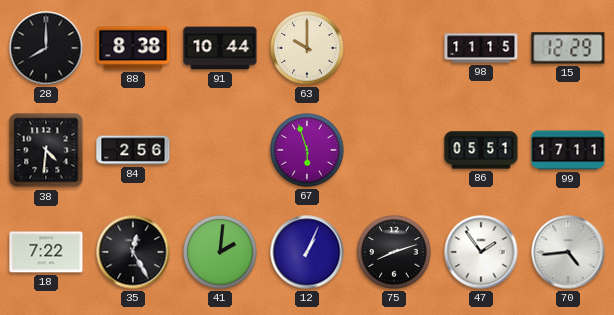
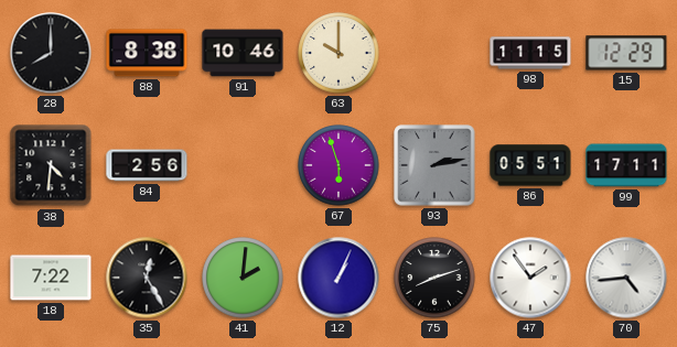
91: 10:44 -> 10:46 (243, 53)
93: none -> 2:13 (434, 165)
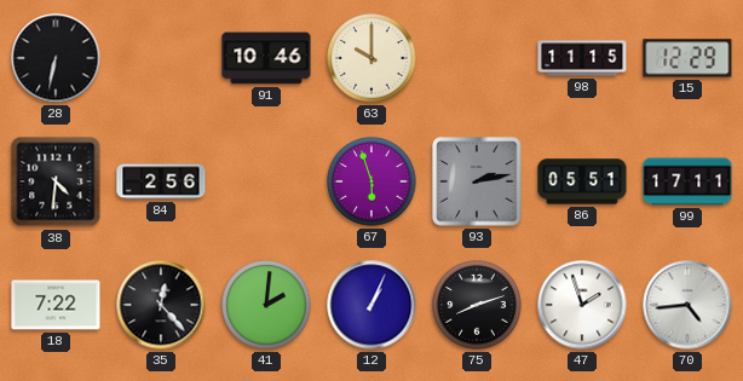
28: 8:00 -> 6:32 (56, 58)
88: 8:38 -> none (147, 53)
35: 12:25 -> 12:23 (161, 305)
47: 1:54 -> 1:57 (582, 305)
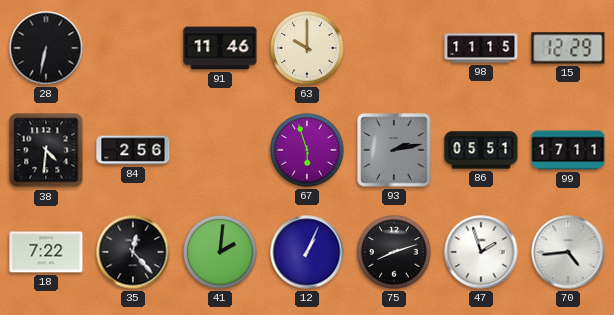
91: 10:46 -> 11:46 (220, 48)
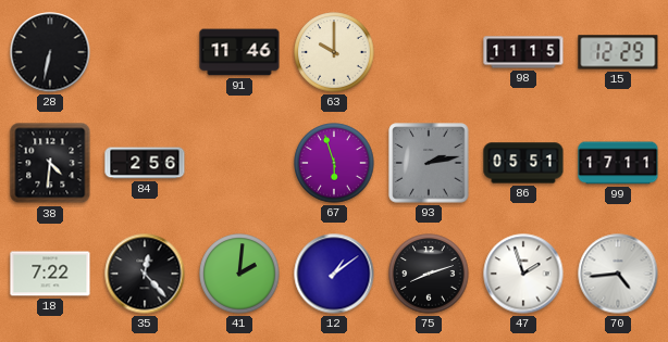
12: 1:04 -> 1:09 (334, 274)
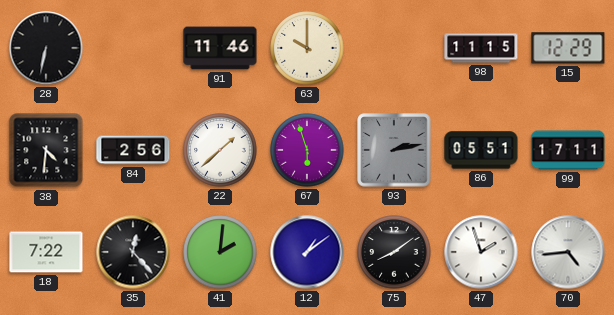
22: none -> 1:38 (220, 150)
75: 8:12 -> 8:09 (394, 252)
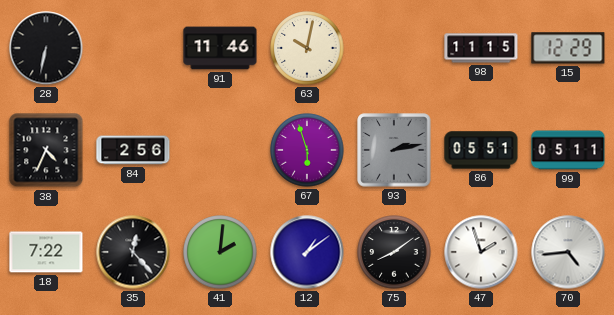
63: 10:00 -> 10:02 (307, 48)
38: 4:31 -> 4:34 (46, 150)
22: 1:38 -> none (220, 150)
99: 17:11 -> 05:11 (568, 150)
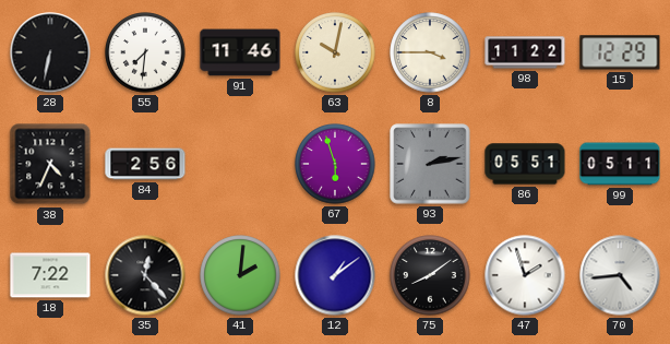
55: none -> 7:31 (145, 52)
8: none -> 3:45 (430, 52)
98: 11:15 -> 11:22 (525, 52)
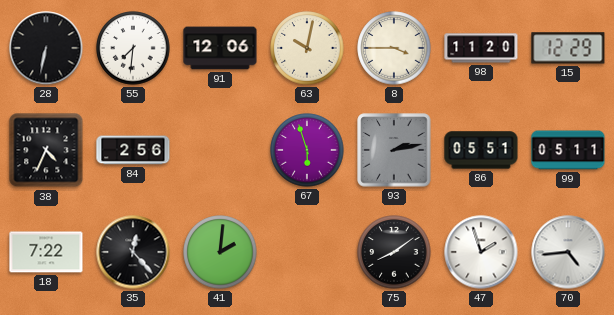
91: 11:46 -> 12:06 (220, 48)
98: 11:22 -> 11:20 (481, 48)
12: 1:09 -> none (335, 275)
